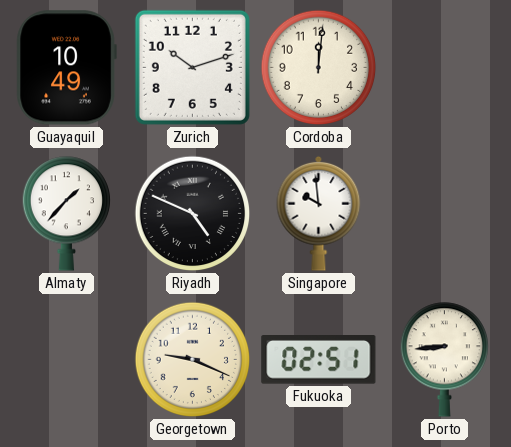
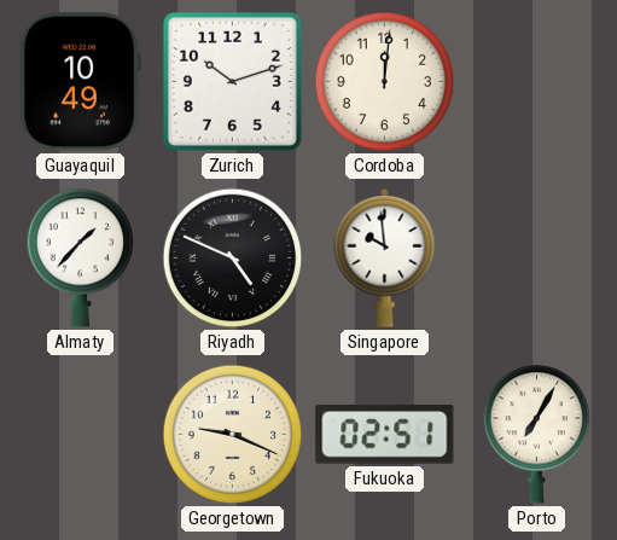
Porto: 8:44 -> 7:05 (536, 435)
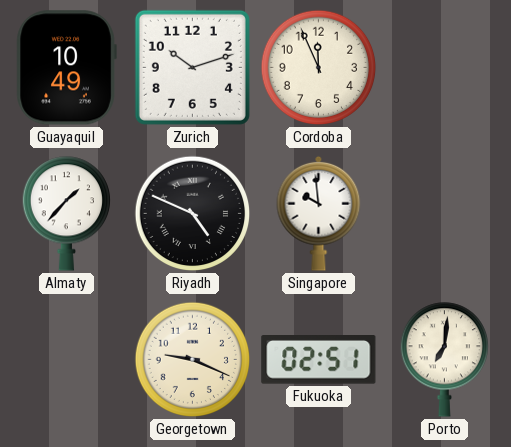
Cordoba: 12:01 -> 11:56 (319, 68)
Porto: 7:05 -> 7:01 (444, 360)
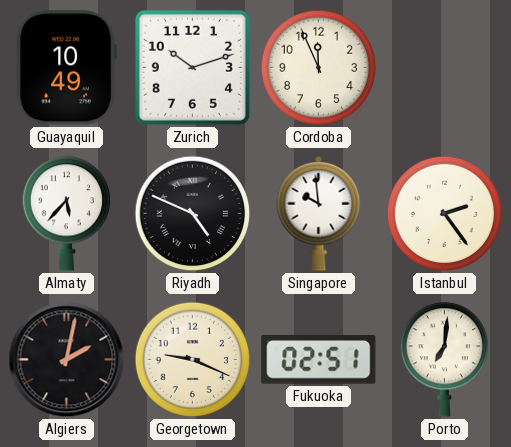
Almaty: 1:37 -> 5:37 (66, 214)
Istanbul: none -> 2:24 (445, 214)
Algiers: none -> 2:02 (67, 360)
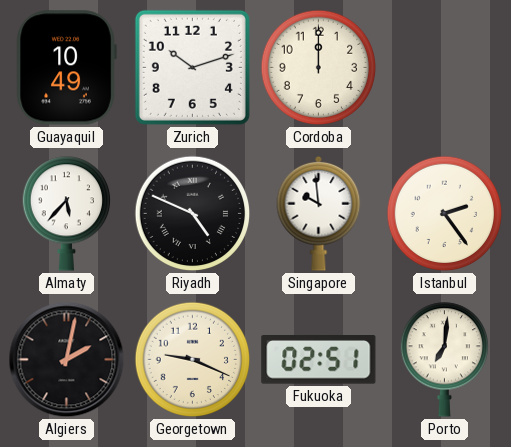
Cordoba: 11:56 -> 12:00 (319, 68)
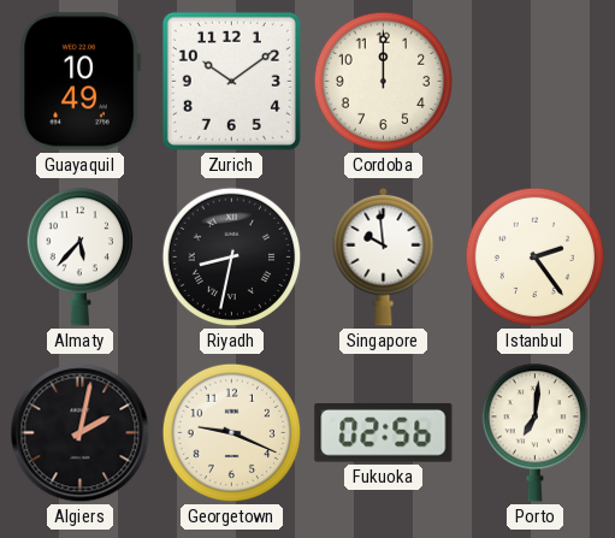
Zurich: 10:12 -> 10:09 (231, 81)
Riyadh: 4:49 -> 8:32 (232, 258)
Fukuoka: 02:51 -> 02:56 (384, 433)
